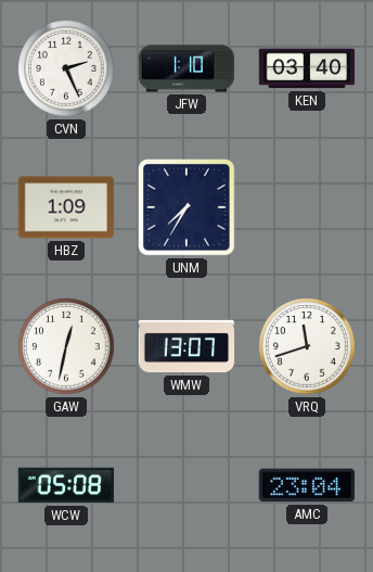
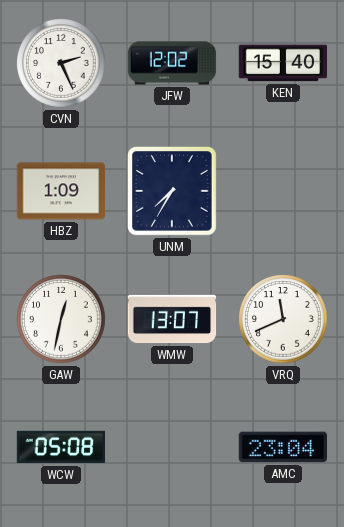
JFW: 1:10 -> 12:02 (172, 63)
KEN: 03:40 -> 15:40 (283, 63)
VRQ: 11:42 -> 11:41 (283, 319)
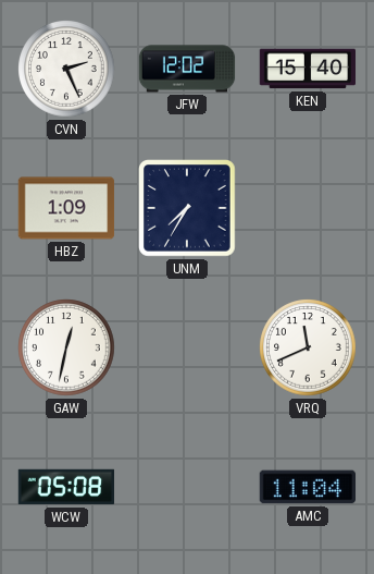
WMW: 13:07 -> none (172, 319)
AMC: 23:04 -> 11:04 (308, 487)
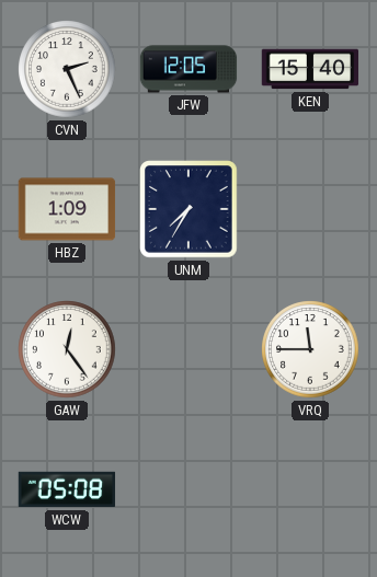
JFW: 12:02 -> 12:05 (188, 69)
GAW: 12:32 -> 12:24 (67, 349)
VRQ: 11:41 -> 11:45 (310, 349)
AMC: 11:04 -> none (308, 487)
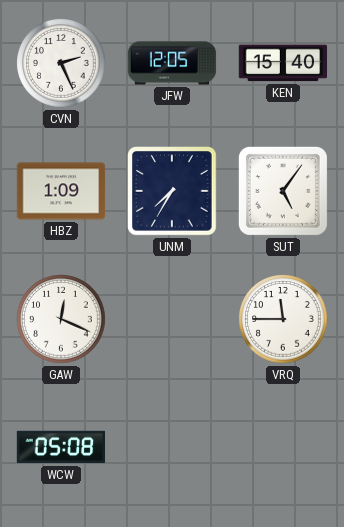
SUT: none -> 5:06 (283, 191)
GAW: 12:24 -> 12:19 (61, 319)
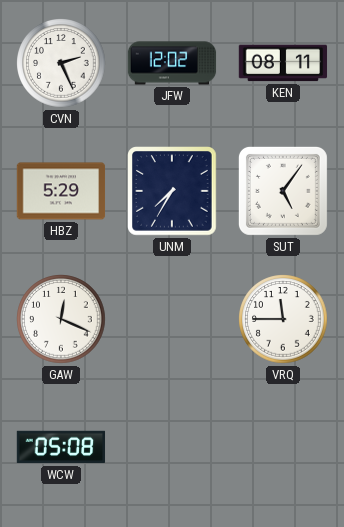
JFW: 12:05 -> 12:02 (172, 63)
KEN: 15:40 -> 08:11 (283, 63)
HBZ: 1:09 -> 5:29 (61, 191)
